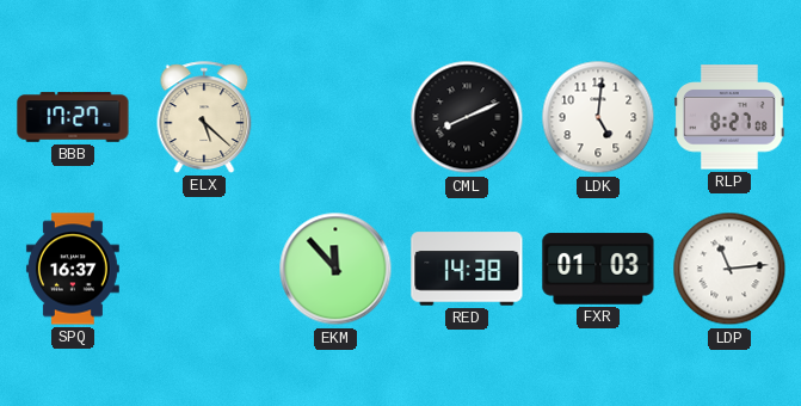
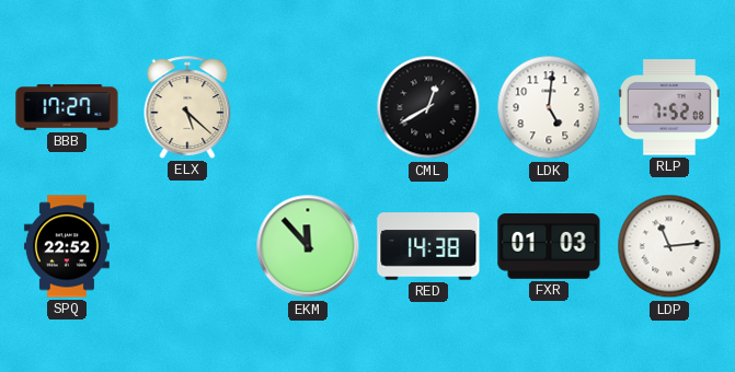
CML: 8:11 -> 12:40 (428, 107)
RLP: 8:27 -> 7:52 (670, 107)
SPQ: 16:37 -> 22:52 (67, 246)
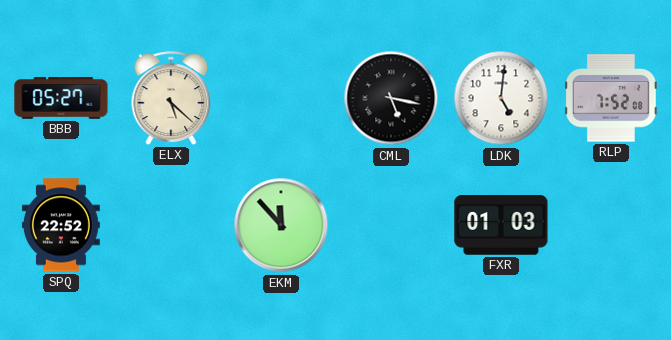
BBB: 17:27 -> 05:27 (61, 98)
CML: 12:40 -> 5:17 (391, 98)
RED: 14:38 -> none (428, 246)
LDP: 11:14 -> none (669, 246)
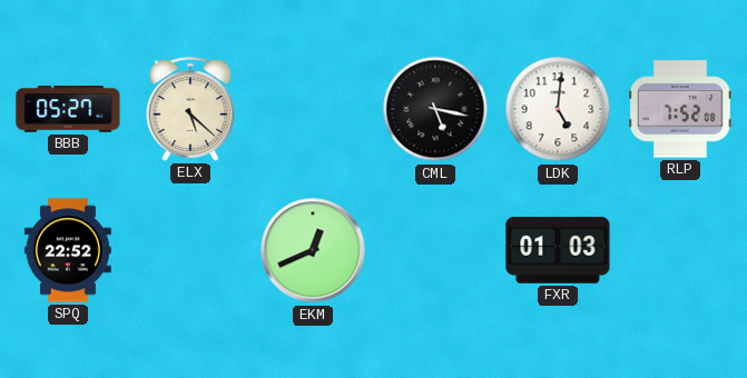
EKM: 11:53 -> 12:41 (313, 250)
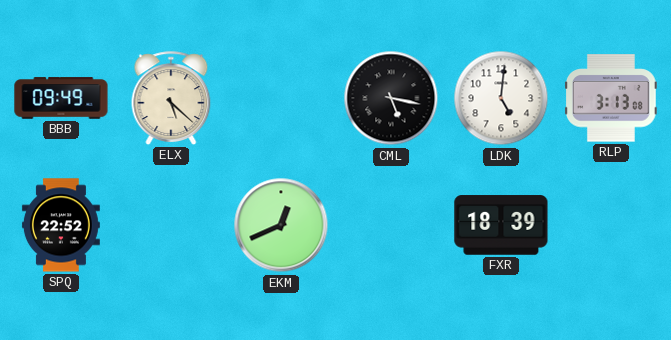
BBB: 05:27 -> 09:49 (61, 98)
RLP: 7:52 -> 3:13 (612, 98)
FXR: 01:03 -> 18:39 (501, 225)
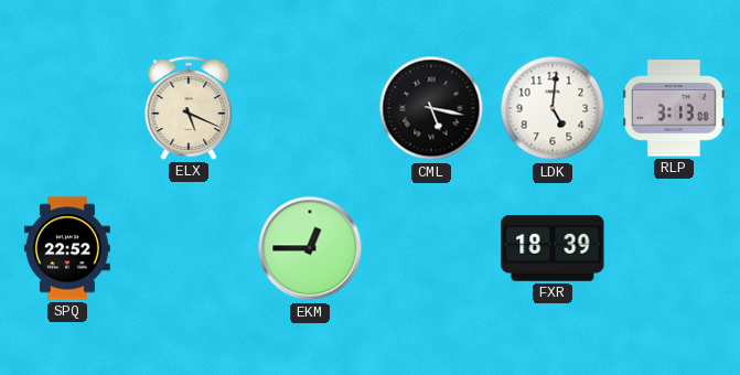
BBB: 09:49 -> none (61, 98)
ELX: 5:22 -> 5:19 (189, 108)
EKM: 12:41 -> 12:45 (310, 248)
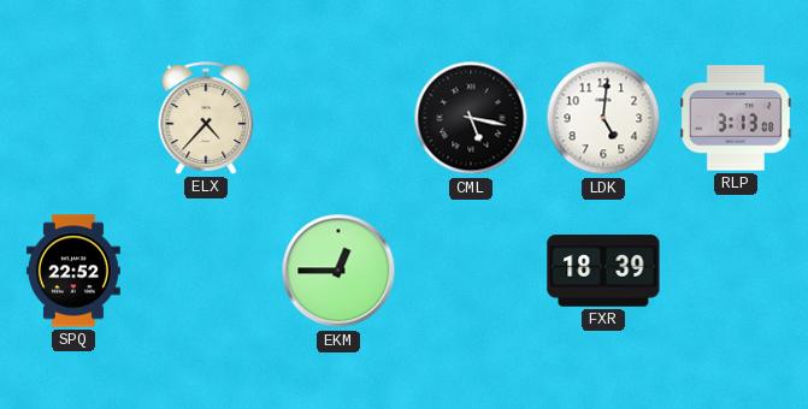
ELX: 5:19 -> 4:37 (206, 118)
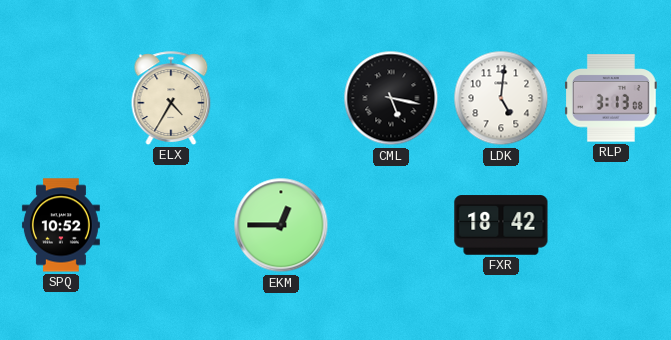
ELX: 4:37 -> 4:35 (171, 98)
SPQ: 22:52 -> 10:52 (61, 225)
FXR: 18:39 -> 18:42 (501, 225)
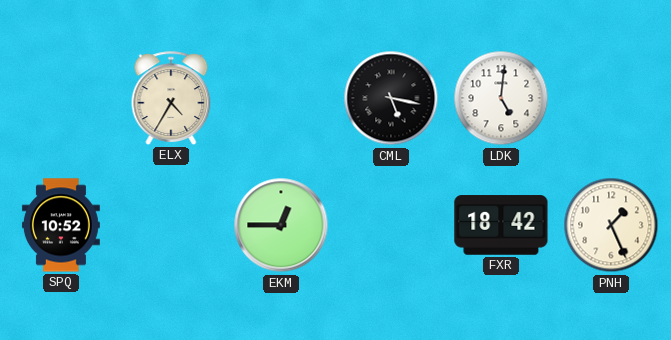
RLP: 3:13 -> none (612, 98)
PNH: none -> 1:26 (611, 225)
